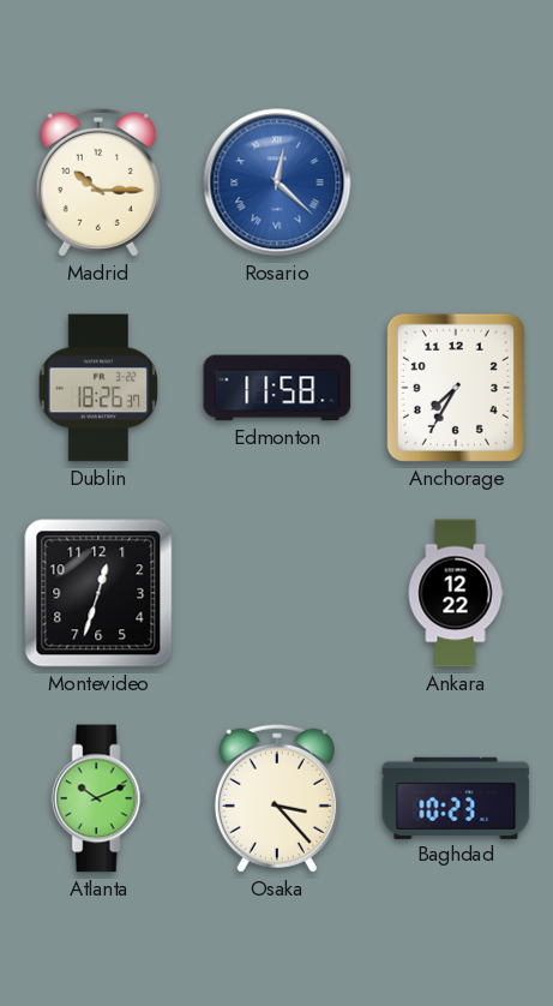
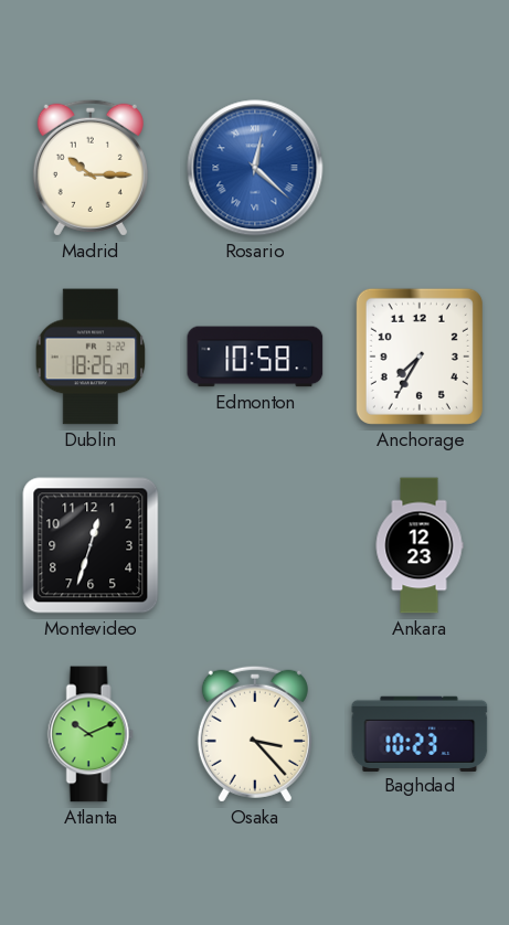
Edmonton: 11:58 -> 10:58 (255, 357)
Ankara: 12:22 -> 12:23 (420, 545)
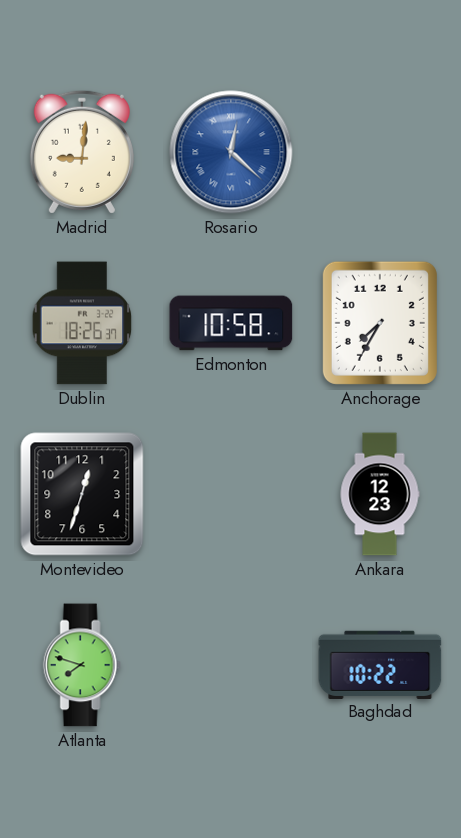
Madrid: 10:15 -> 9:01 (82, 152)
Atlanta: 10:11 -> 7:48 (82, 665)
Osaka: 3:23 -> none (255, 734)
Baghdad: 10:23 -> 10:22 (380, 664)
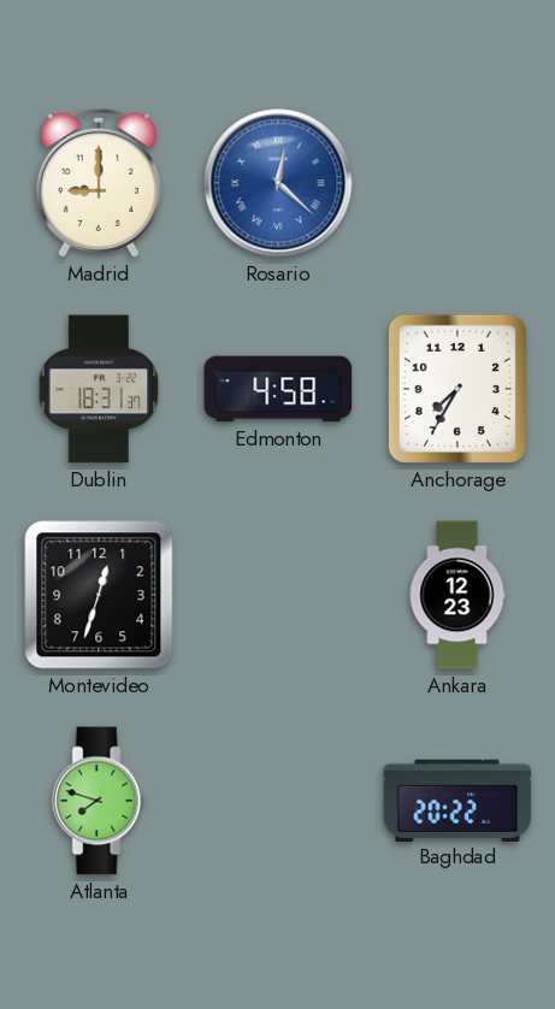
Madrid: 9:01 -> 9:00 (99, 183)
Dublin: 18:26 -> 18:31 (99, 389)
Edmonton: 10:58 -> 4:58 (278, 389)
Baghdad: 10:22 -> 20:22 (457, 799)
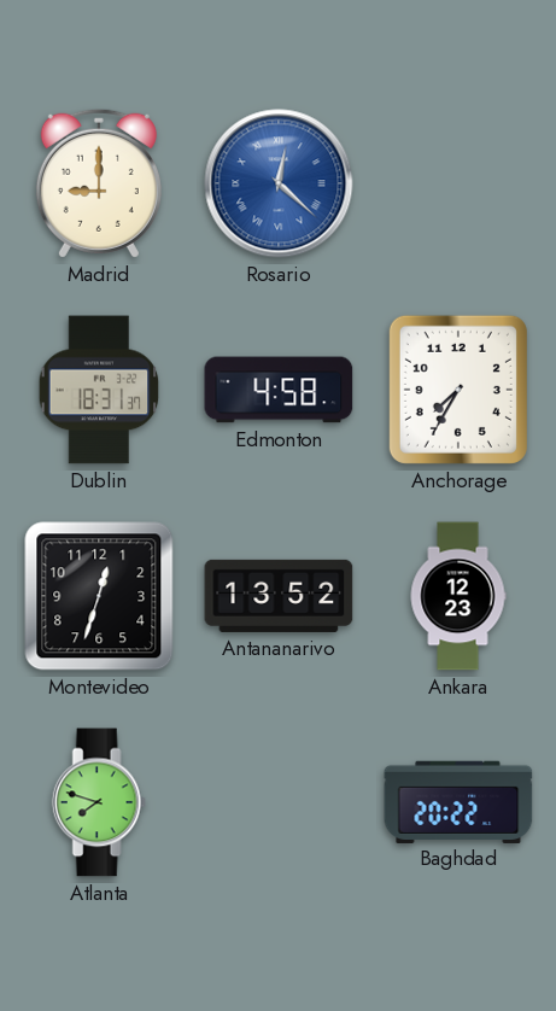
Antananarivo: none -> 13:52 (279, 596)
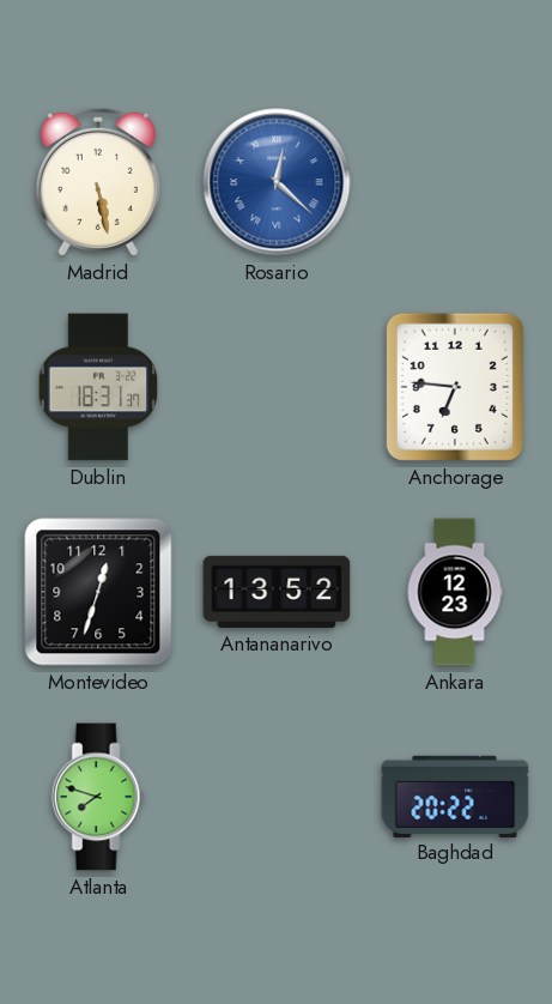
Madrid: 9:00 -> 5:28 (98, 182)
Edmonton: 4:58 -> none (279, 390)
Anchorage: 7:35 -> 6:46 (455, 387)
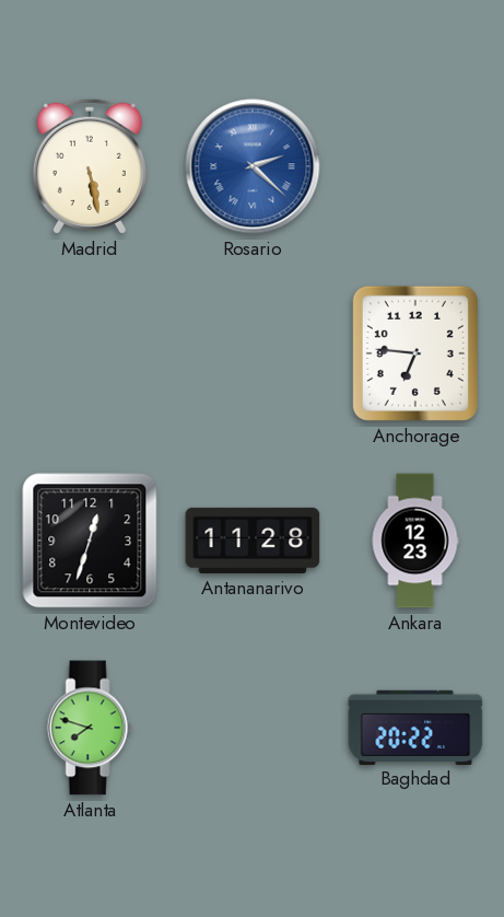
Rosario: 12:22 -> 2:22 (253, 166)
Dublin: 18:31 -> none (98, 387)
Antananarivo: 13:52 -> 11:28 (253, 541)
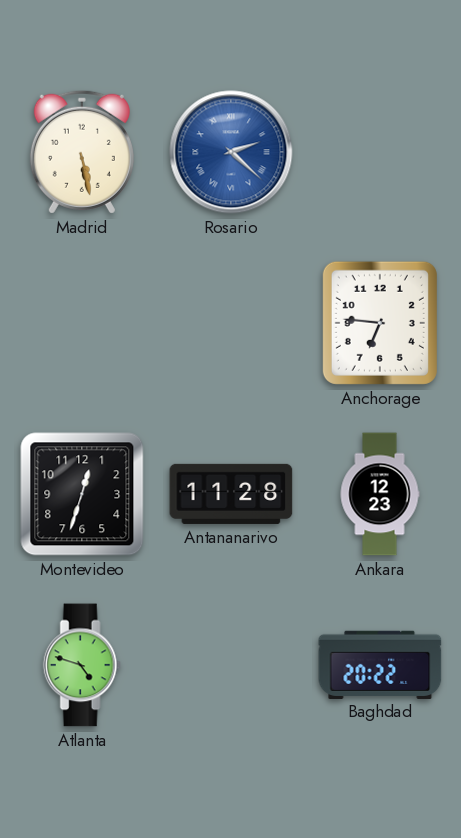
Atlanta: 7:48 -> 4:48 (82, 665)
